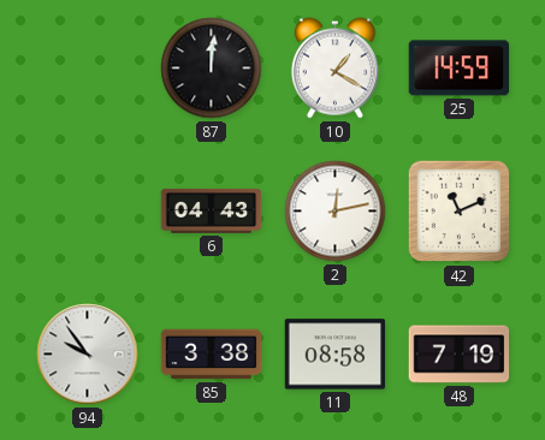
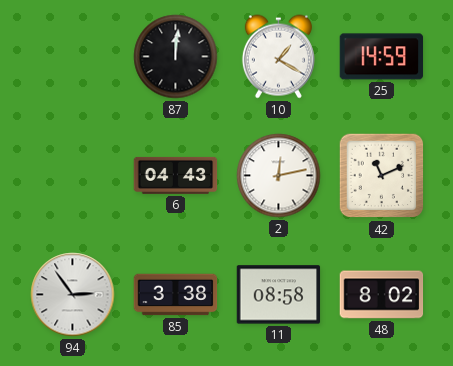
94: 9:54 -> 2:54 (73, 295)
48: 7:19 -> 8:02 (382, 295)
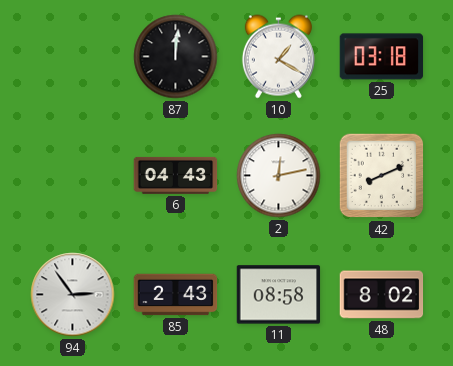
25: 14:59 -> 03:18 (382, 57)
42: 11:11 -> 8:11 (382, 176)
85: 3:38 -> 2:43 (176, 295)
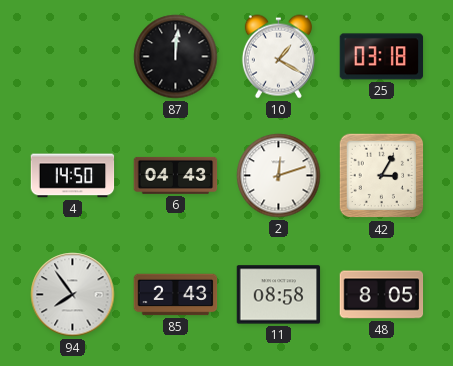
4: none -> 14:50 (73, 176)
2: 12:13 -> 12:12 (279, 176)
42: 8:11 -> 3:05 (382, 176)
94: 2:54 -> 7:54 (73, 295)
48: 8:02 -> 8:05 (382, 295)
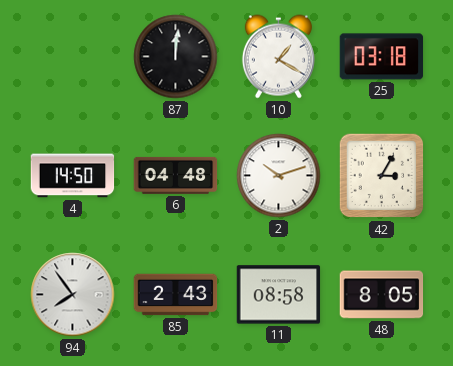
6: 04:43 -> 04:48 (176, 175)
2: 12:12 -> 10:12 (279, 176)
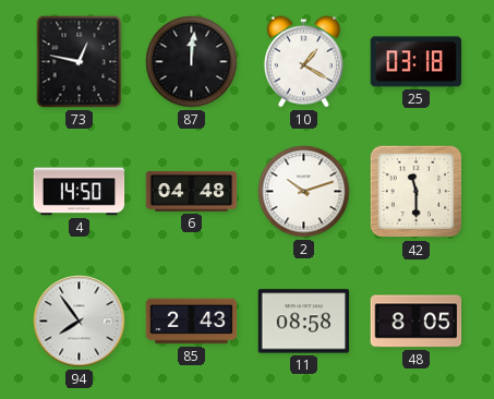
73: none -> 12:47 (80, 62)
42: 3:05 -> 11:30 (417, 192)
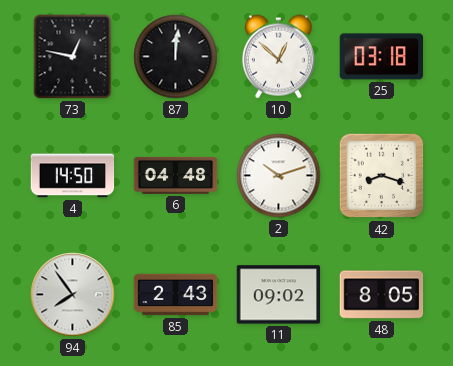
10: 1:20 -> 12:52 (278, 57)
42: 11:30 -> 8:18 (382, 176)
11: 08:58 -> 09:02 (279, 295)
